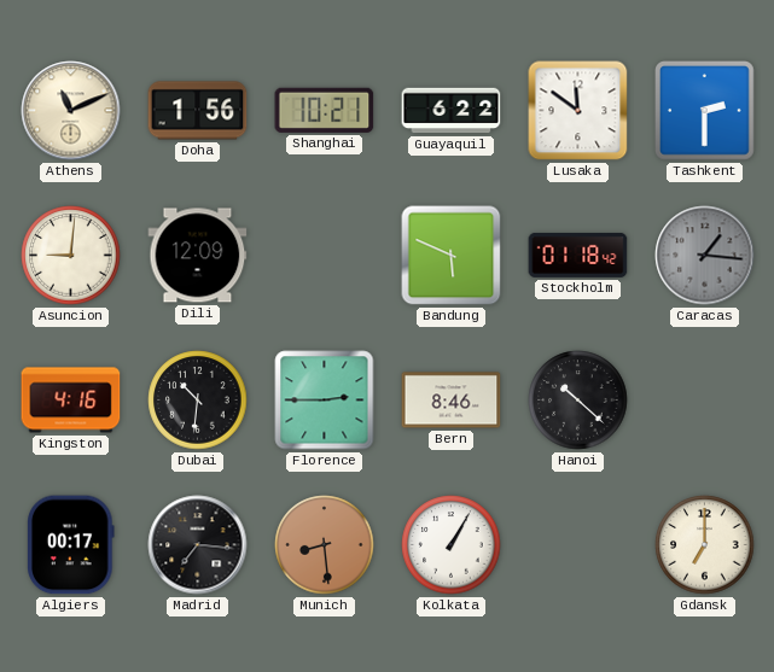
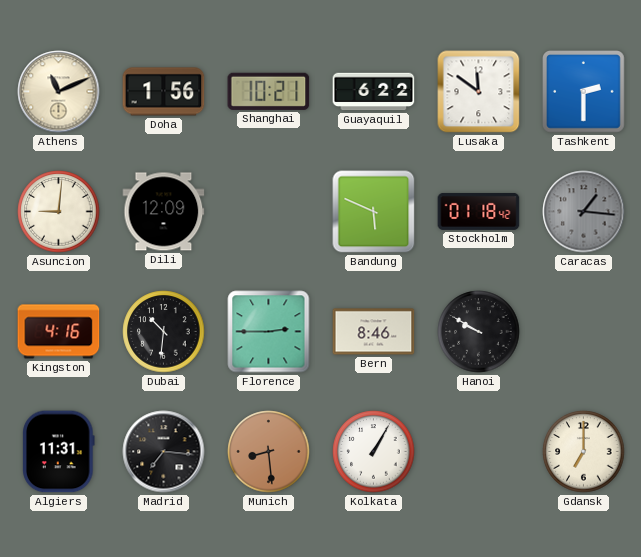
Hanoi: 10:22 -> 9:50 (479, 332)
Algiers: 00:17 -> 11:31 (59, 452)
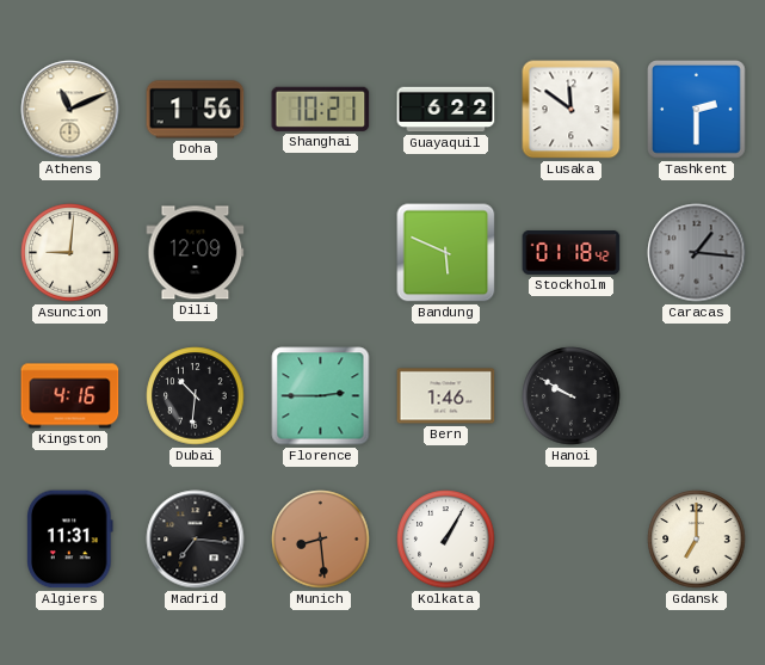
Bern: 8:46 -> 1:46 (446, 396)
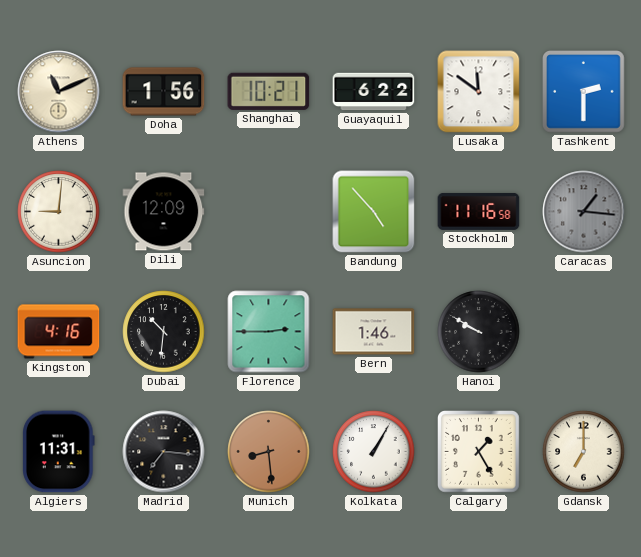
Bandung: 5:49 -> 4:53 (374, 212)
Stockholm: 01:18 -> 11:16 (479, 212)
Calgary: none -> 1:25 (479, 452)
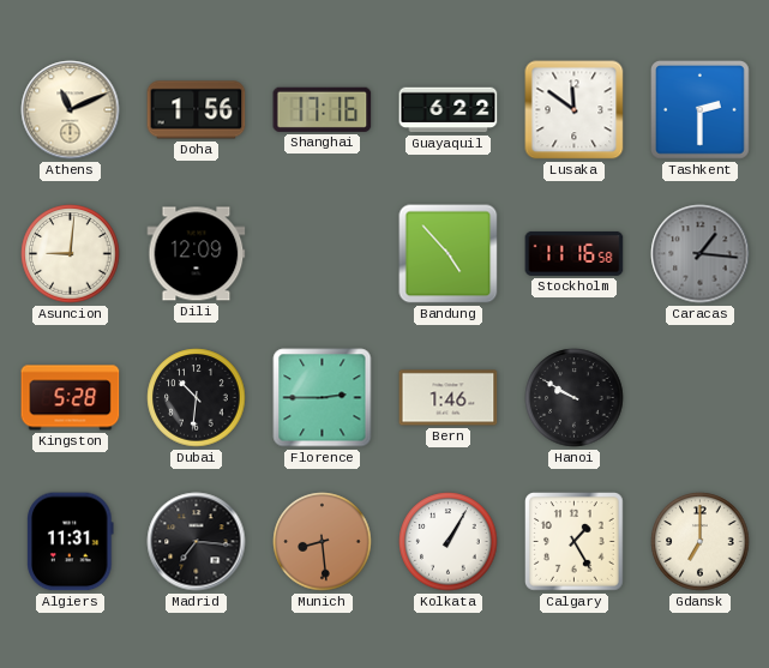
Shanghai: 10:21 -> 17:16 (323, 109)
Kingston: 4:16 -> 5:28 (71, 398)
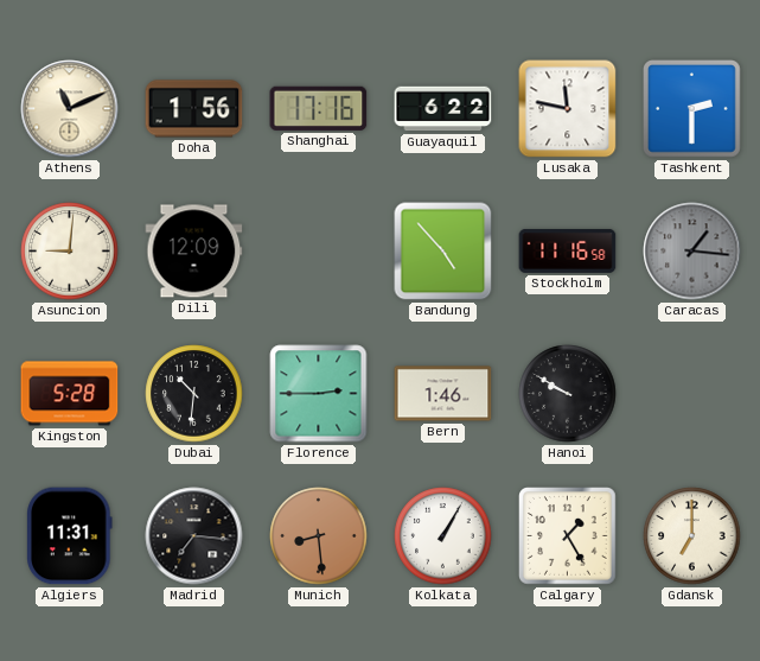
Lusaka: 11:51 -> 11:47 (568, 109)
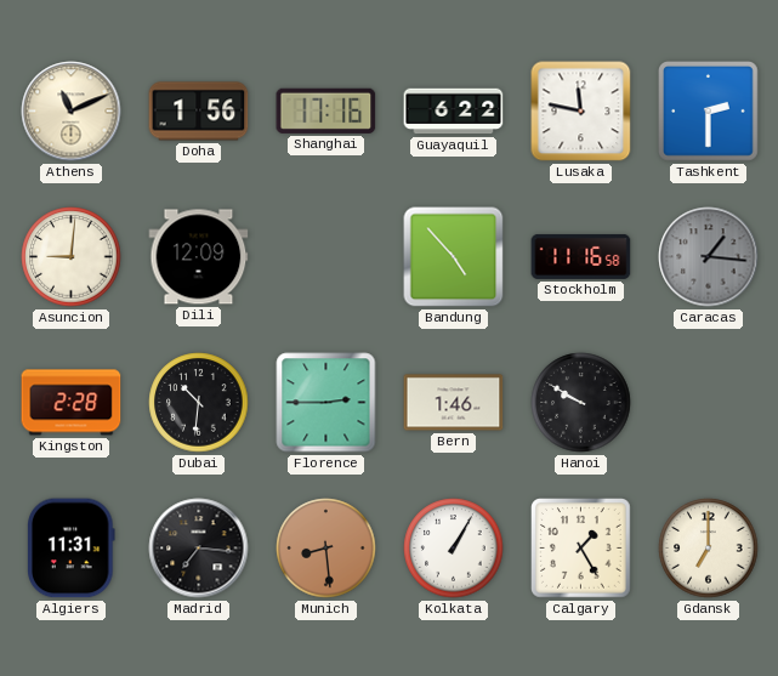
Kingston: 5:28 -> 2:28 (72, 403)
